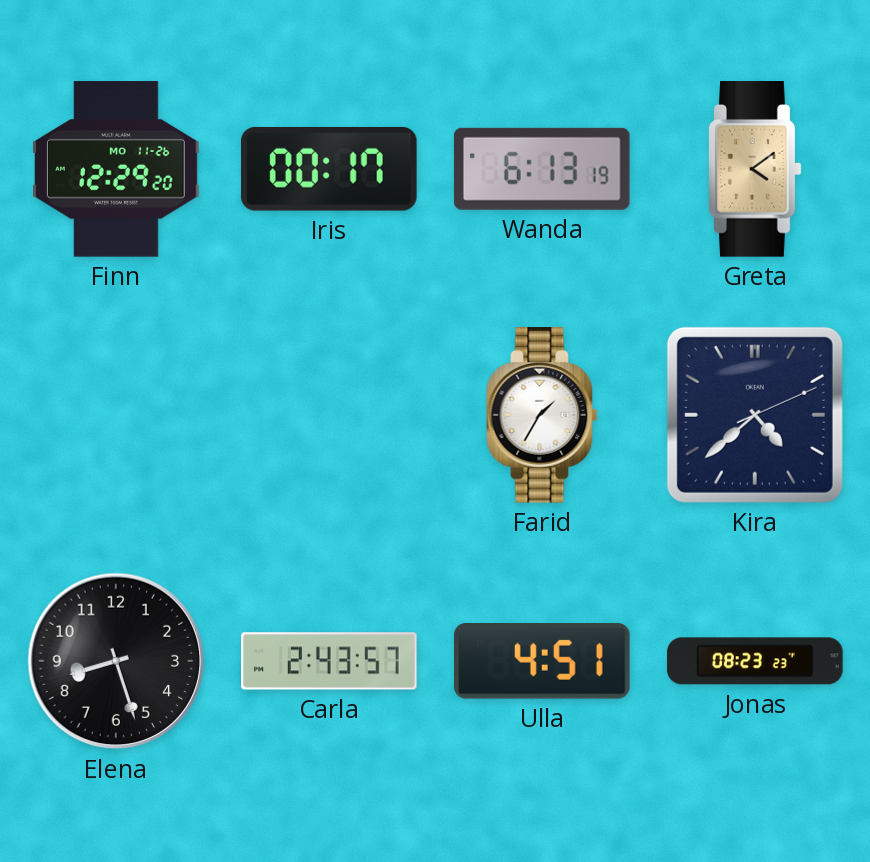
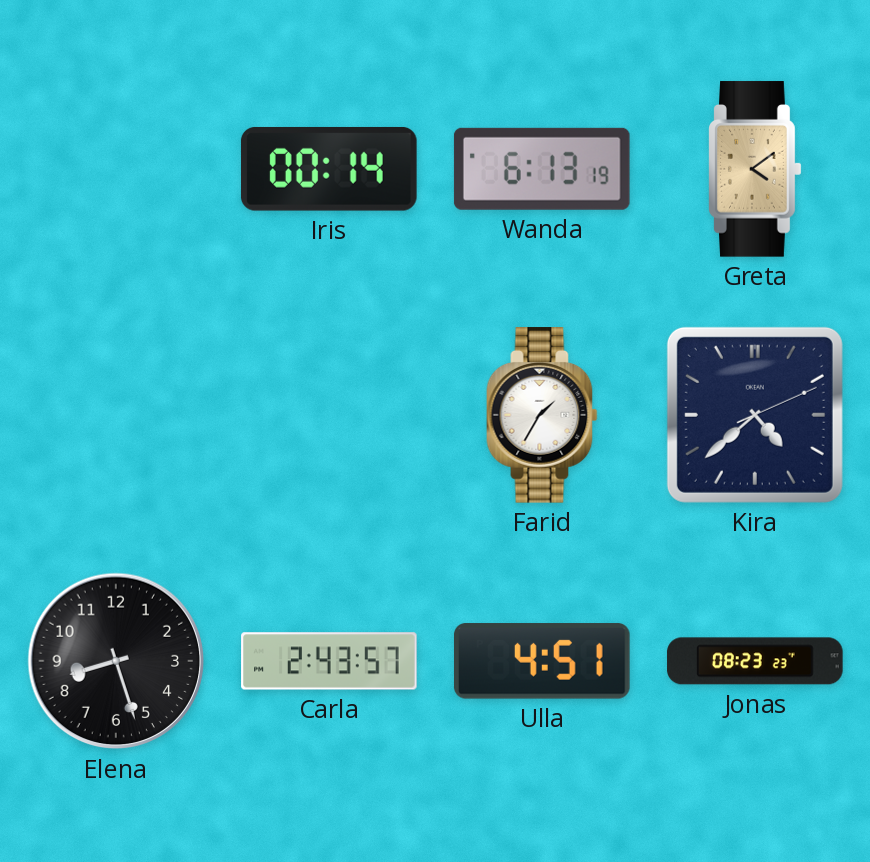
Finn: 12:29 -> none (117, 169)
Iris: 00:17 -> 00:14 (329, 169)
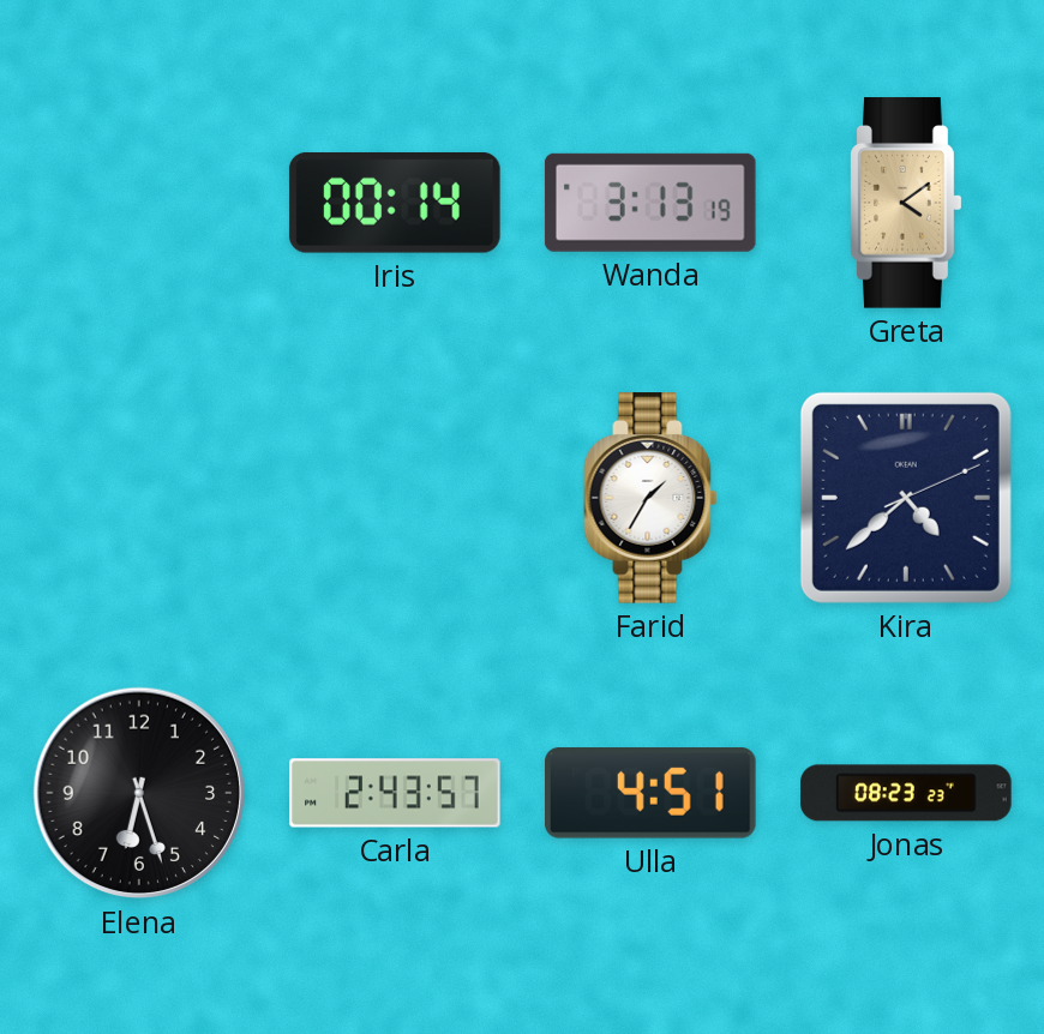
Wanda: 6:13 -> 3:13 (650, 203)
Elena: 8:27 -> 6:27 (139, 793)
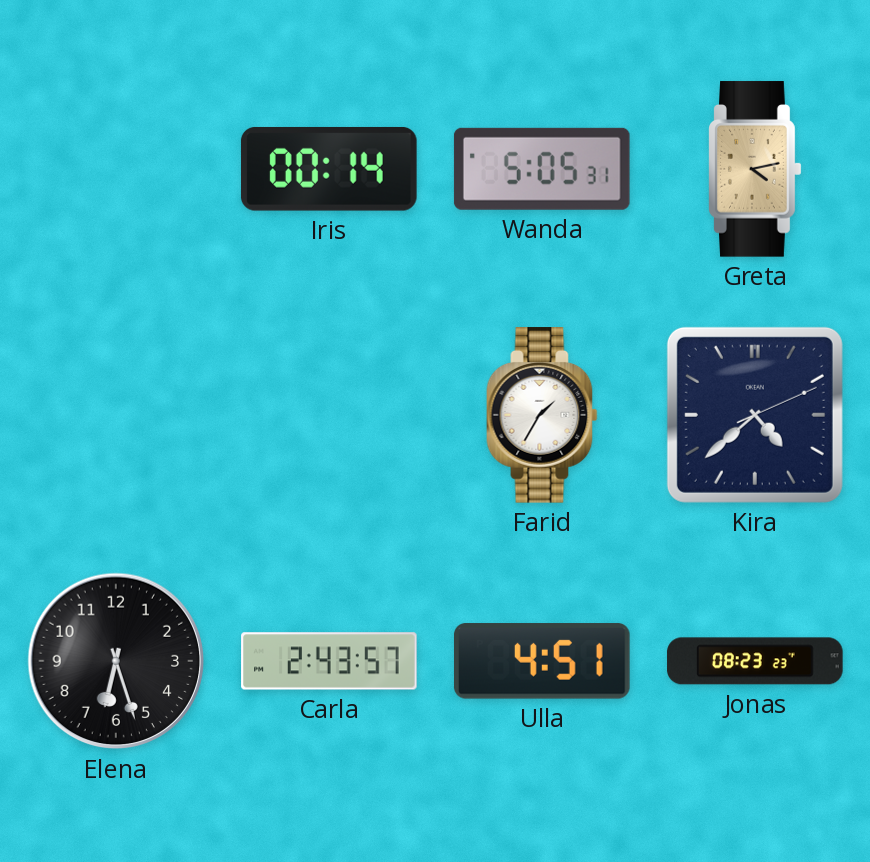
Wanda: 3:13 -> 5:05 (542, 169)
Greta: 4:09 -> 4:13 (756, 169)
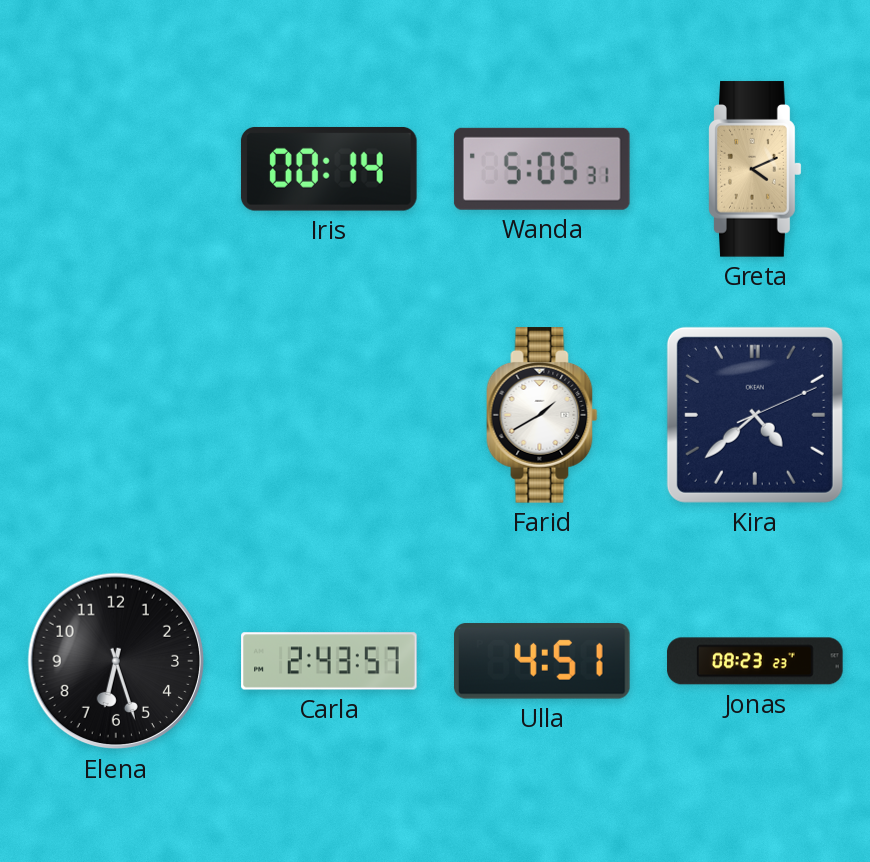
Greta: 4:13 -> 4:11 (756, 169)
Farid: 1:35 -> 1:40 (542, 415)
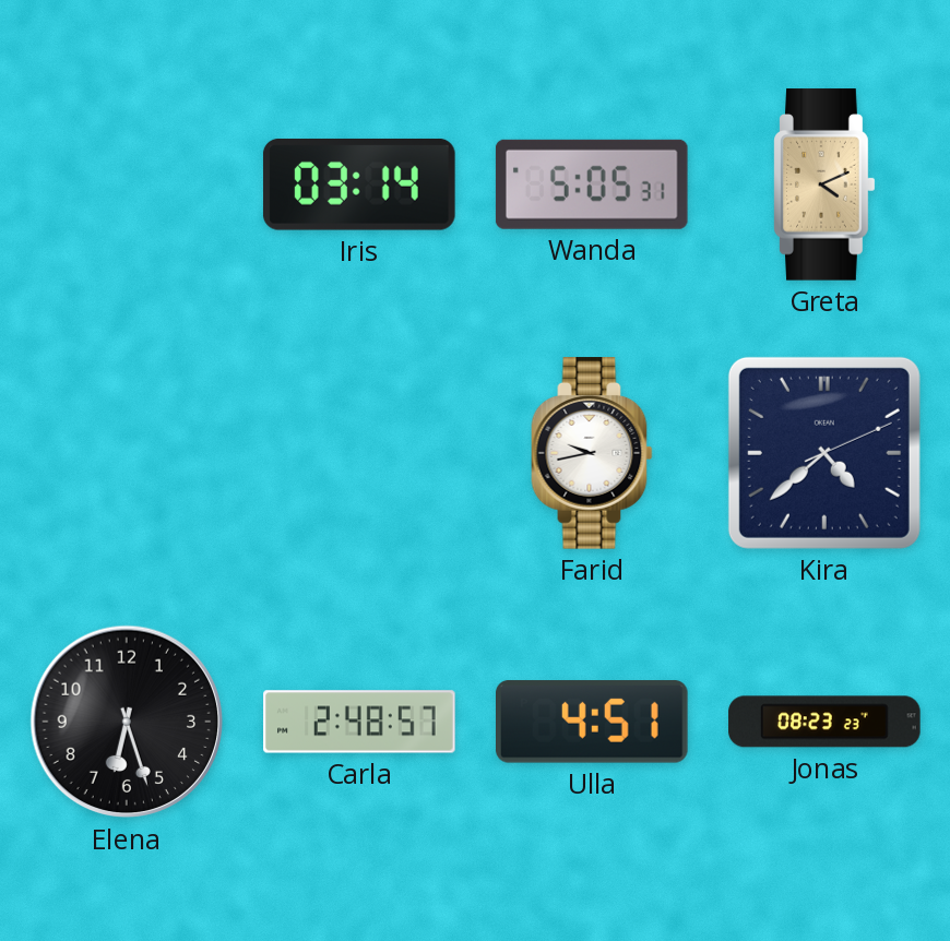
Iris: 00:14 -> 03:14 (359, 184)
Farid: 1:40 -> 9:43 (592, 453)
Carla: 2:43 -> 2:48 (359, 722)
